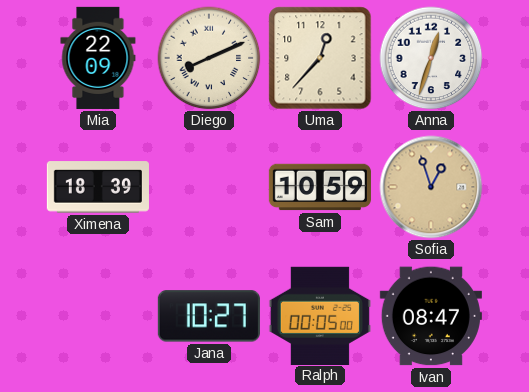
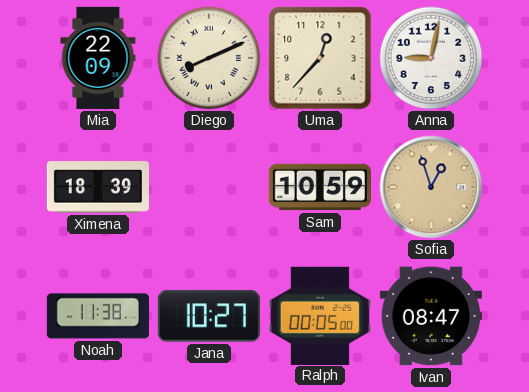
Anna: 12:33 -> 9:02 (431, 58)
Noah: none -> 11:38 (98, 316)
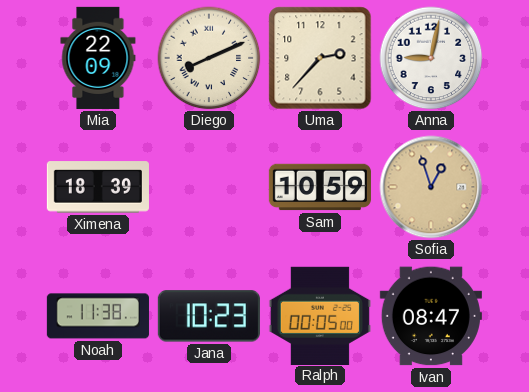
Uma: 12:37 -> 2:37 (320, 58)
Jana: 10:27 -> 10:23 (209, 316)
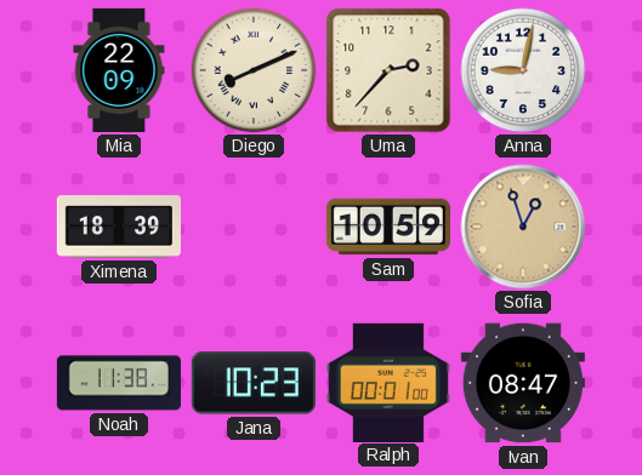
Ralph: 00:05 -> 00:01 (388, 382)
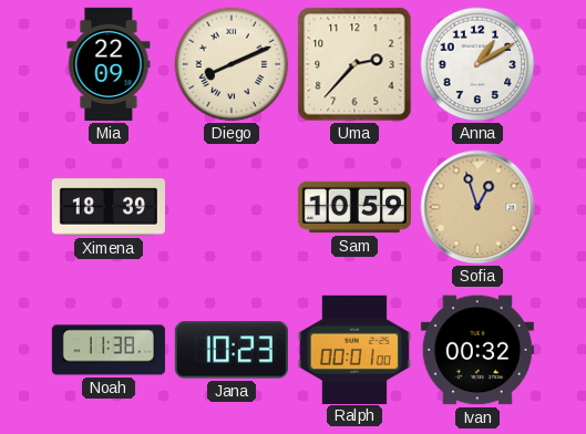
Anna: 9:02 -> 1:10 (477, 64)
Ivan: 08:47 -> 00:32 (477, 350)
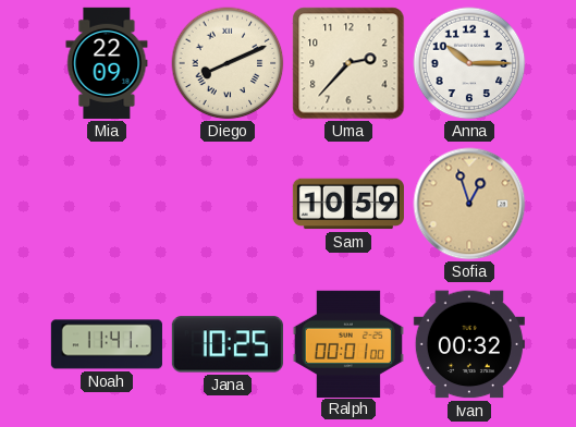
Anna: 1:10 -> 10:15 (469, 63)
Ximena: 18:39 -> none (109, 207)
Noah: 11:38 -> 11:41 (107, 344)
Jana: 10:23 -> 10:25 (228, 344)
